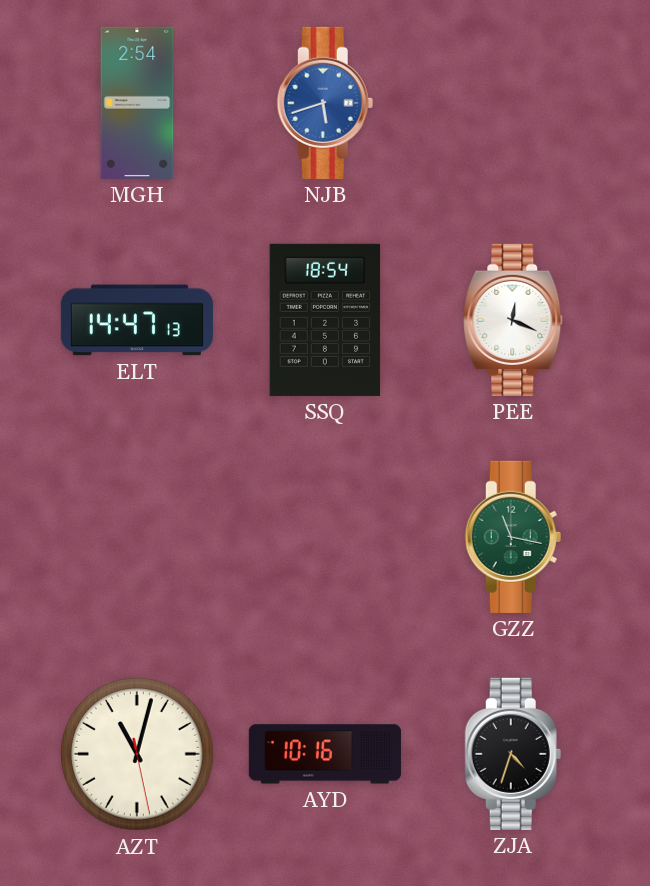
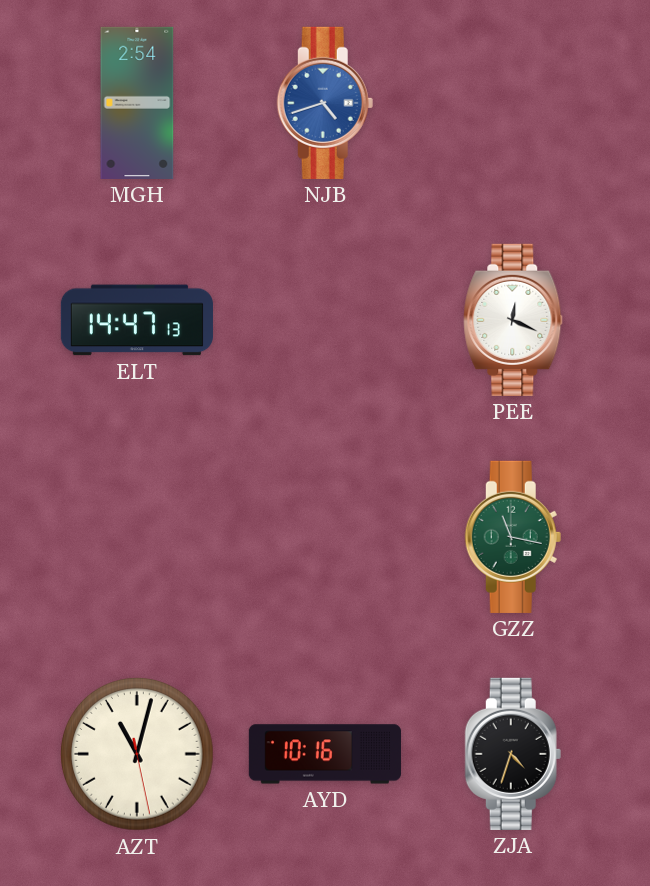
NJB: 5:42 -> 4:42 (325, 103)
SSQ: 18:54 -> none (325, 320)
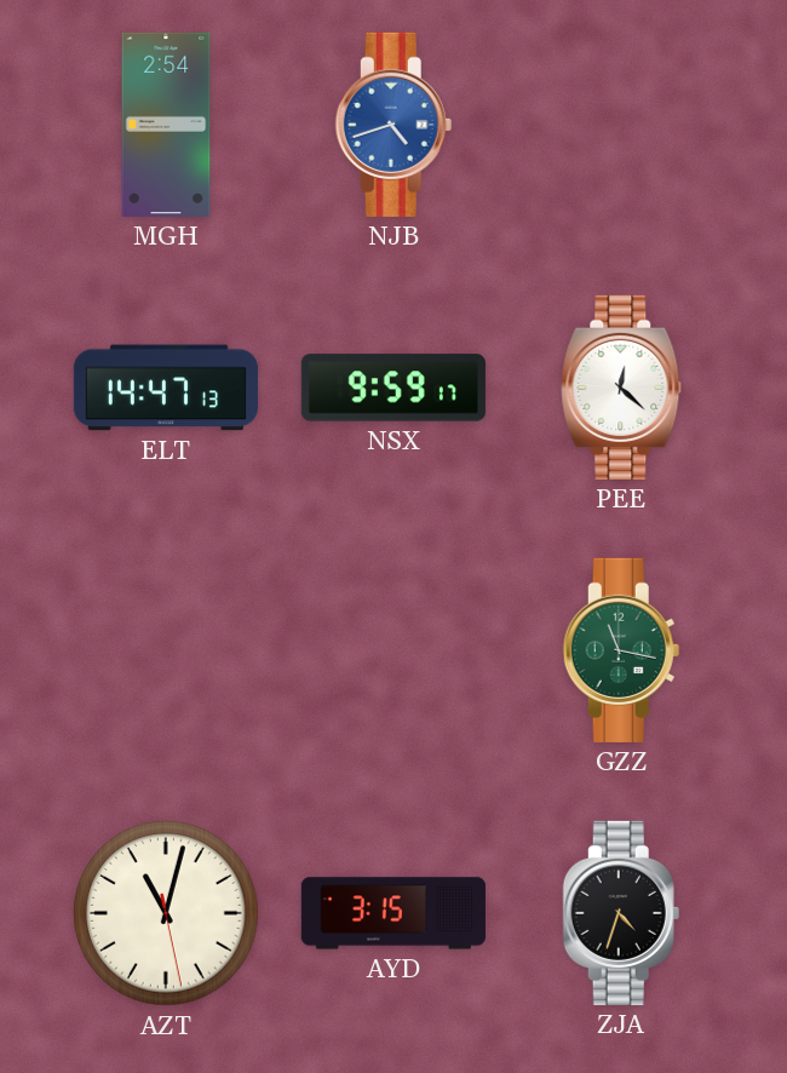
NSX: none -> 9:59 (393, 388)
PEE: 12:19 -> 12:22 (621, 388)
AYD: 10:16 -> 3:15 (393, 913)
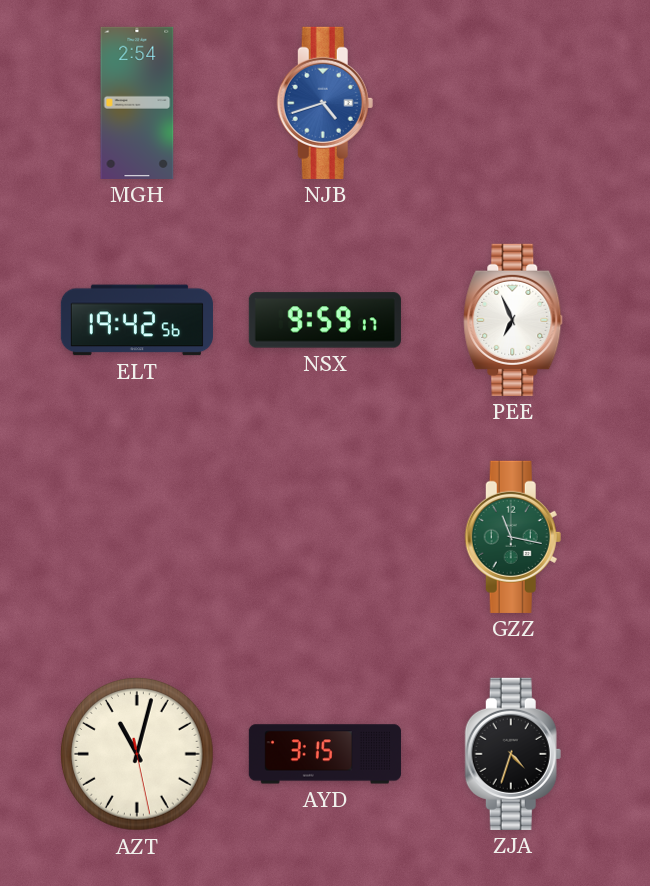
ELT: 14:47 -> 19:42 (137, 320)
PEE: 12:22 -> 6:56 (513, 320)
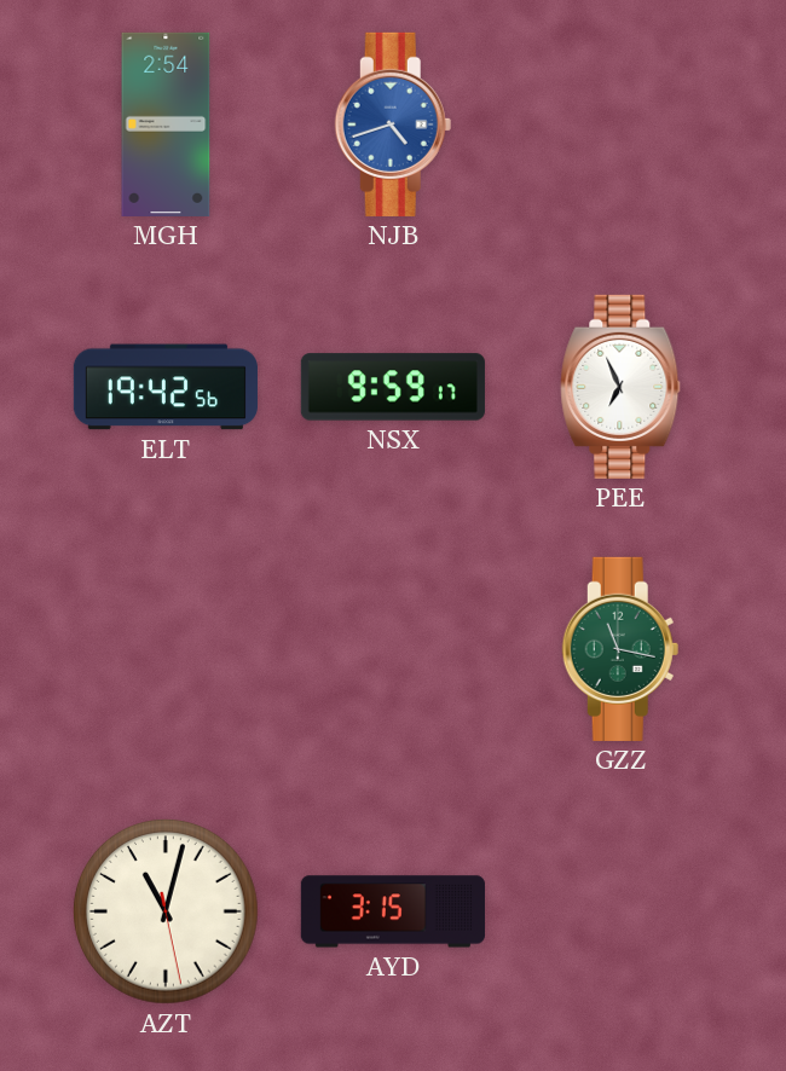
ZJA: 4:33 -> none (513, 754)
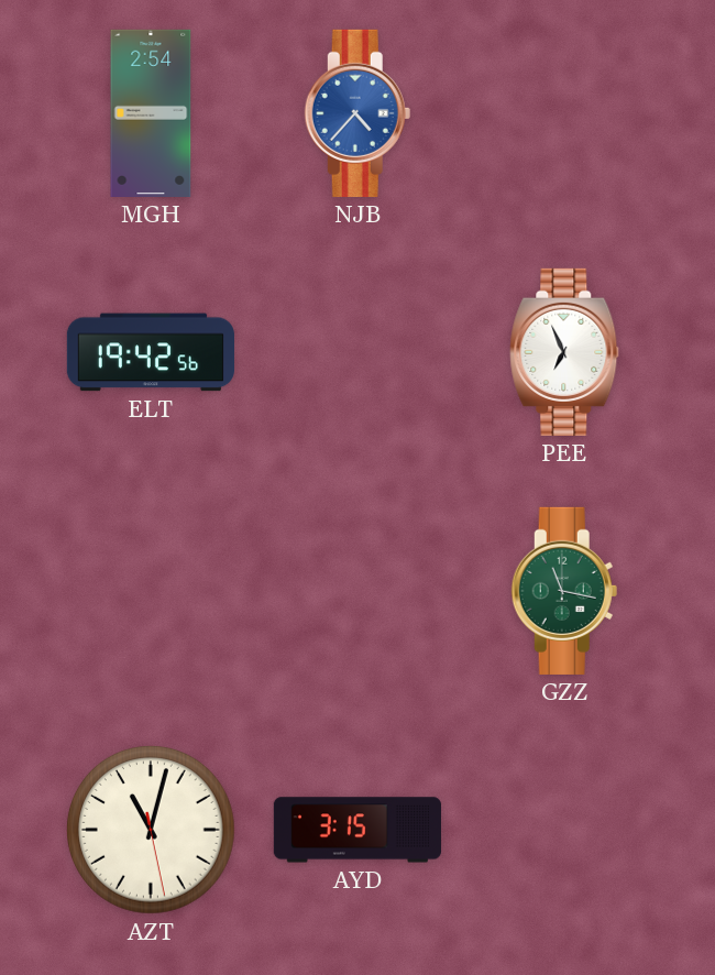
NJB: 4:42 -> 4:37 (358, 113)
NSX: 9:59 -> none (393, 387)
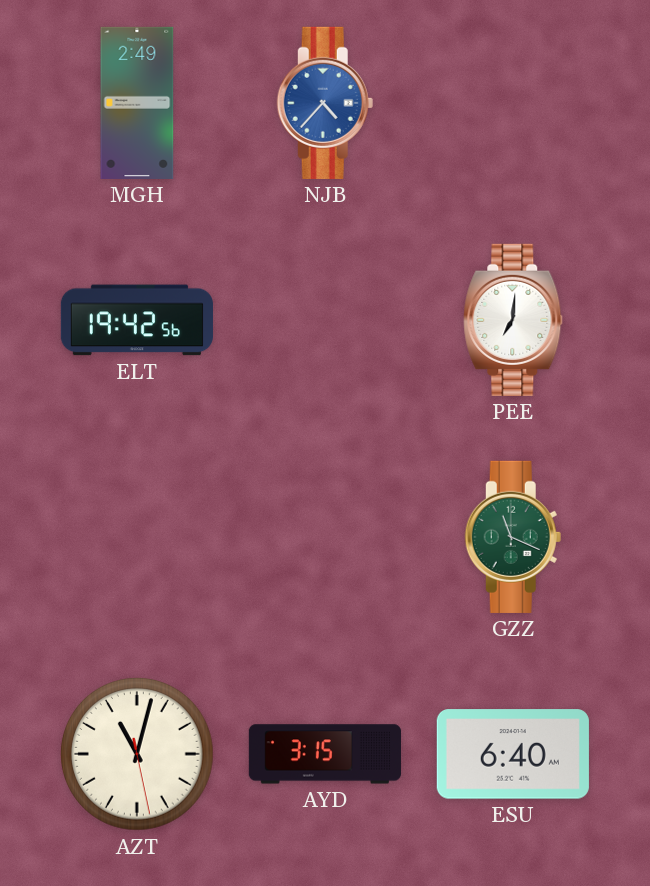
MGH: 2:54 -> 2:49 (137, 103)
PEE: 6:56 -> 7:01 (513, 320)
GZZ: 11:17 -> 11:19 (513, 537)
ESU: none -> 6:40 (513, 754)
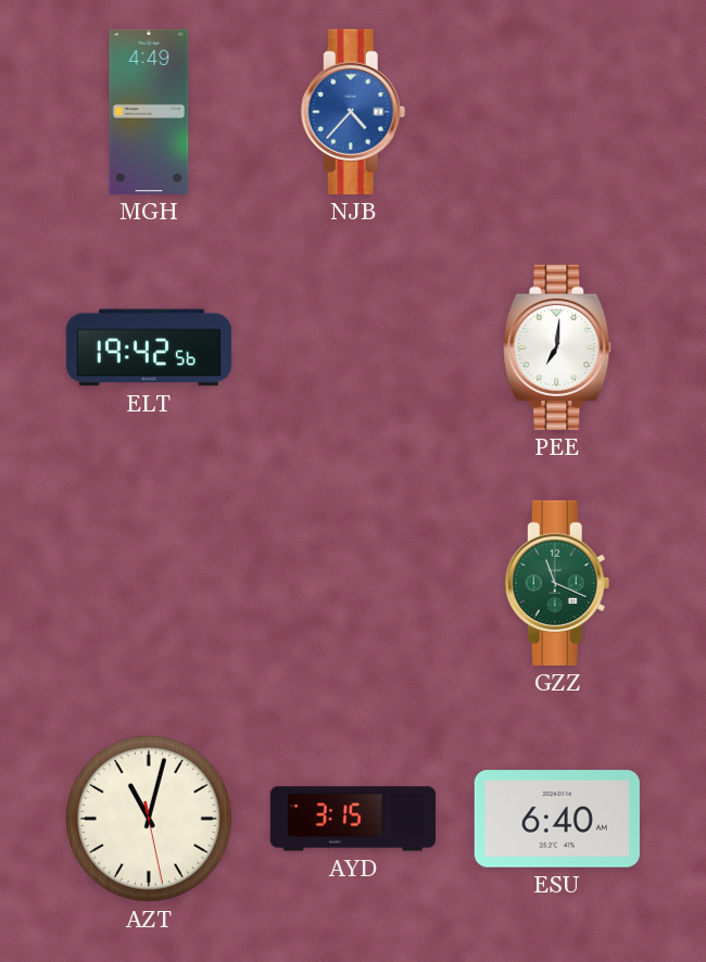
MGH: 2:49 -> 4:49 (149, 112)
